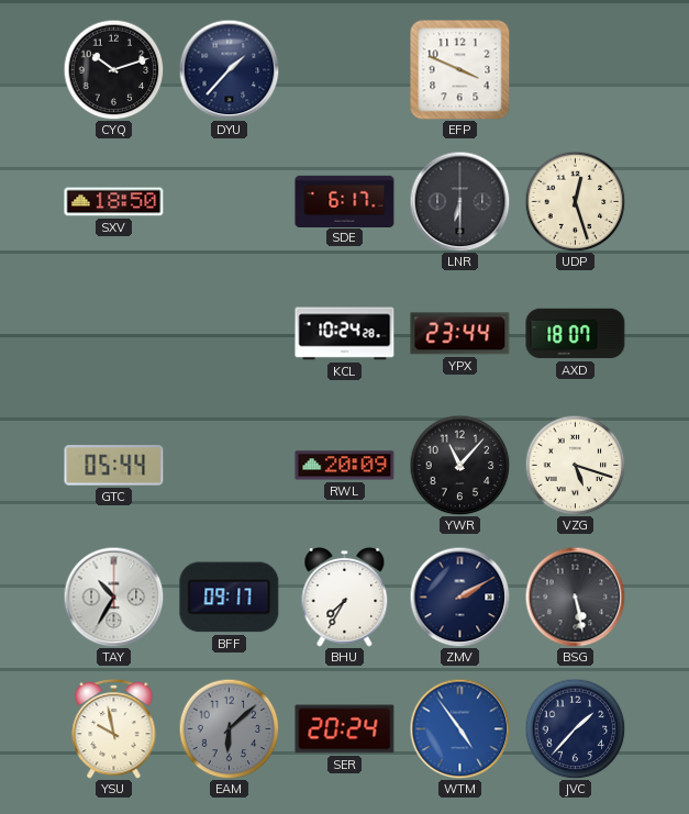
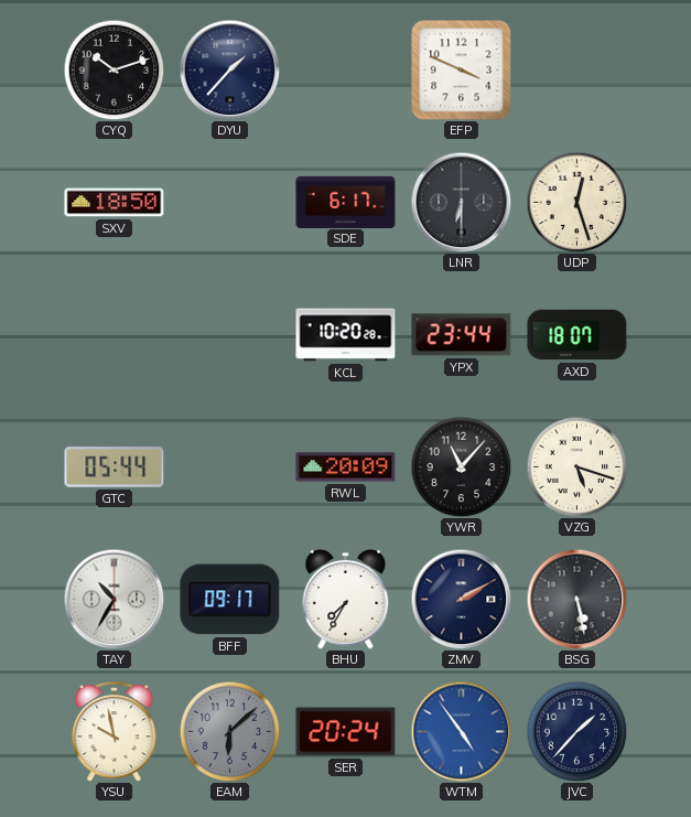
KCL: 10:24 -> 10:20 (346, 335)
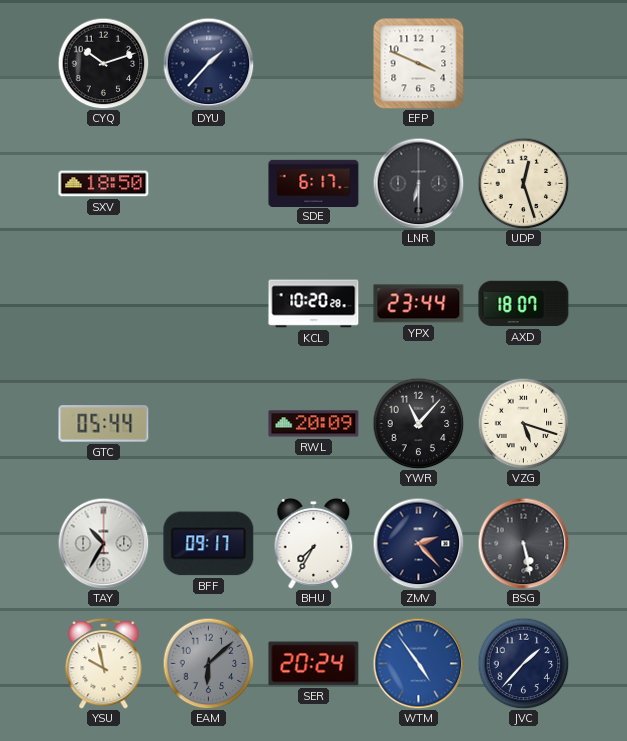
ZMV: 2:10 -> 2:23 (418, 543)
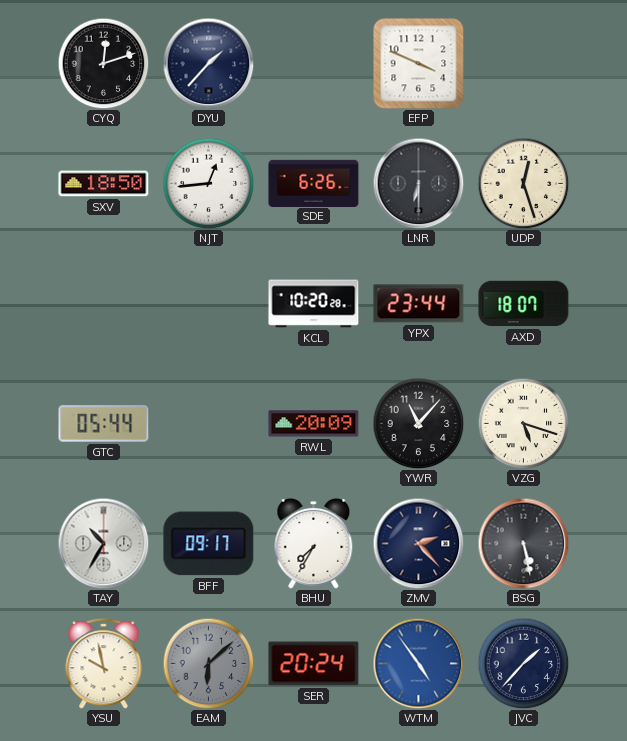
CYQ: 10:12 -> 12:12 (103, 63)
NJT: none -> 12:44 (208, 183)
SDE: 6:17 -> 6:26 (314, 183)
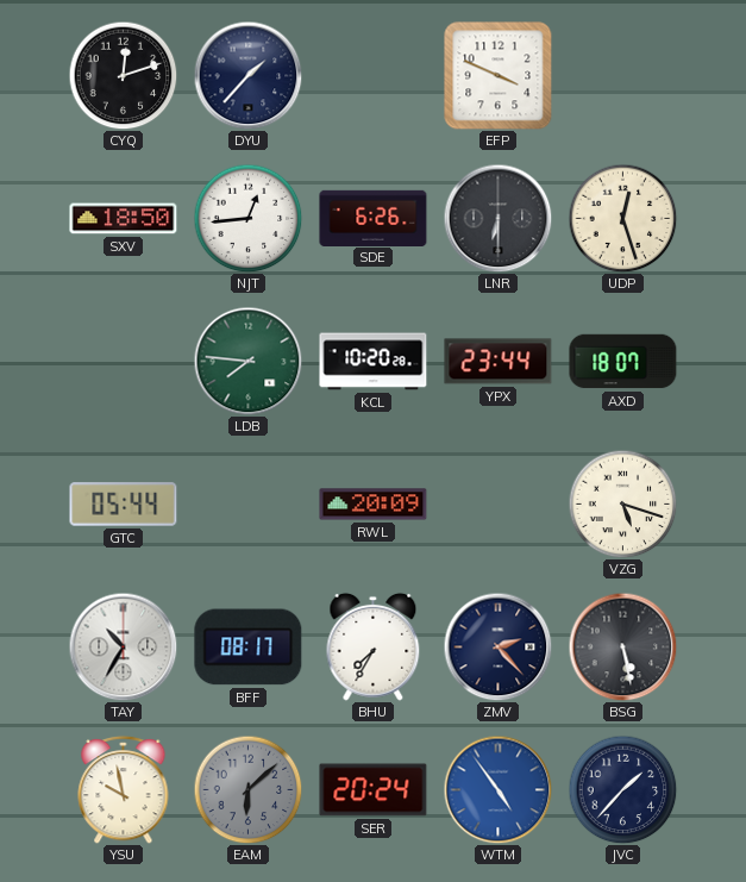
LDB: none -> 7:46 (247, 361)
YWR: 11:07 -> none (418, 423)
BFF: 09:17 -> 08:17 (249, 648)
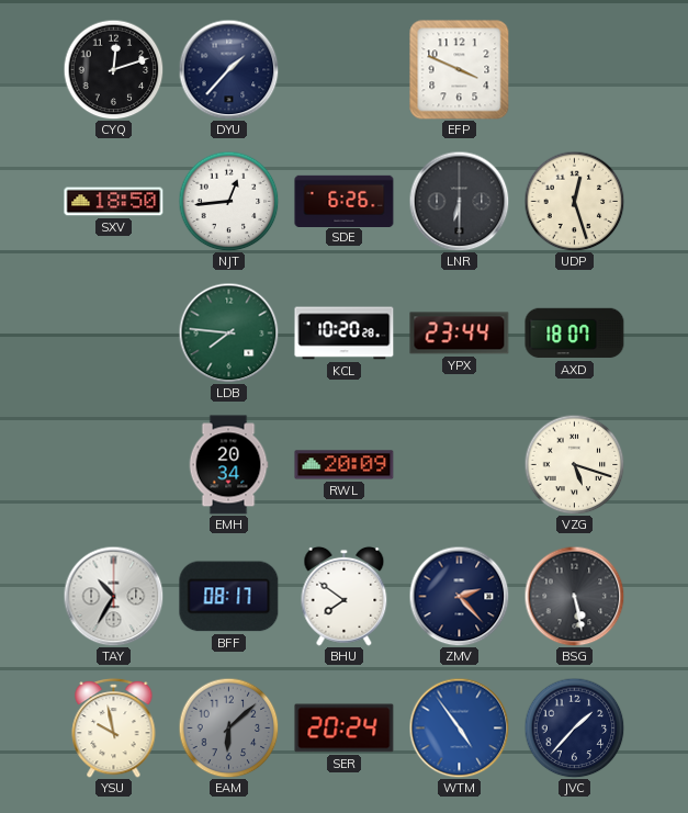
GTC: 05:44 -> none (124, 505)
EMH: none -> 20:34 (228, 465)
BHU: 7:35 -> 7:51 (345, 596)
